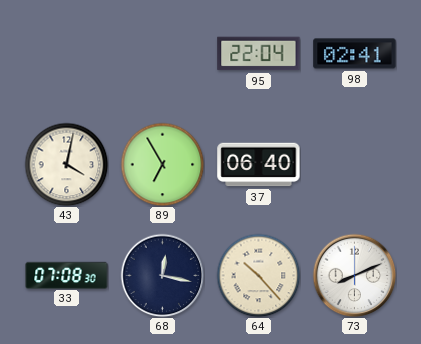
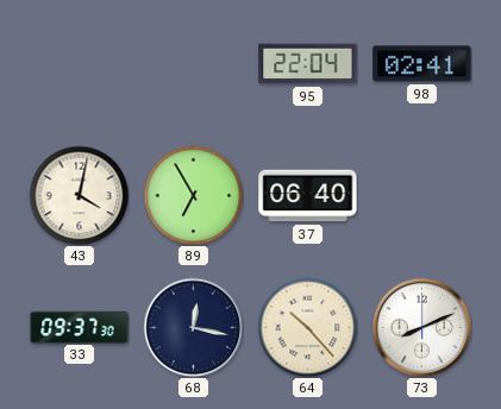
33: 07:08 -> 09:37 (80, 327)
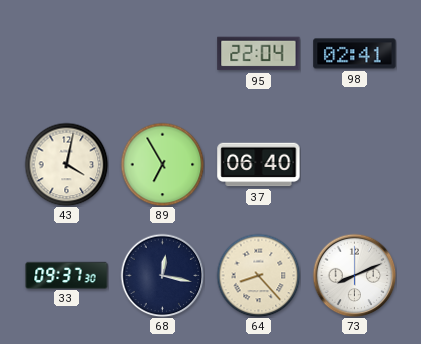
64: 10:23 -> 8:23 (258, 275)
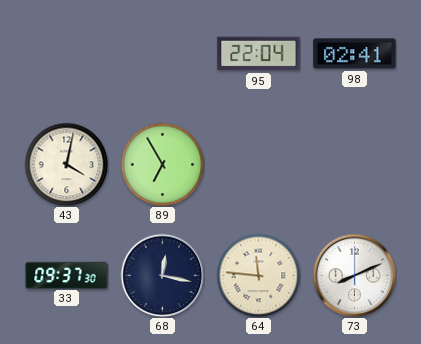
37: 06:40 -> none (259, 165)
64: 8:23 -> 11:46 (258, 275)
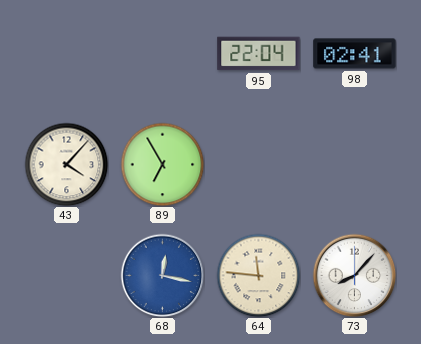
43: 4:02 -> 4:07 (66, 164)
33: 09:37 -> none (67, 275)
68 dial: navy -> blue (162, 275)
73: 8:11 -> 8:07 (354, 275)
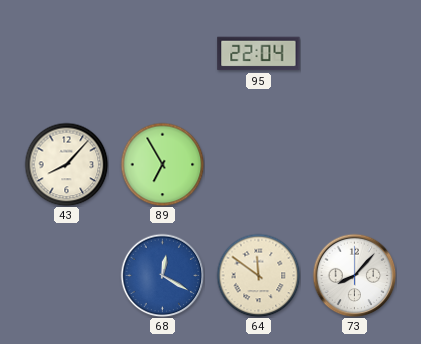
98: 02:41 -> none (355, 54)
43: 4:07 -> 8:07 (66, 164)
68: 12:17 -> 12:20 (162, 275)
64: 11:46 -> 11:51 (258, 275)
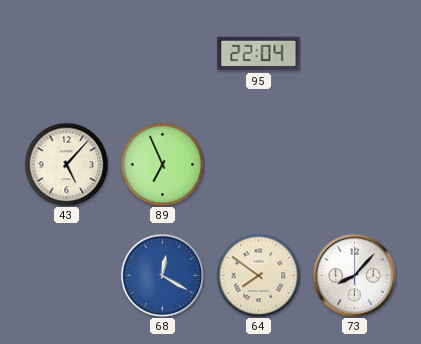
43: 8:07 -> 5:07 (66, 164)
89: 6:55 -> 6:56 (162, 164)
64: 11:51 -> 7:51 (258, 275)
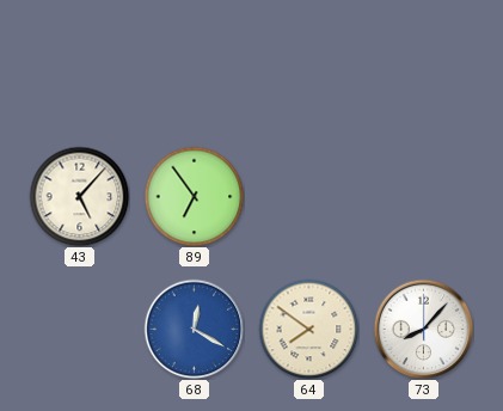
95: 22:04 -> none (259, 54)
89: 6:56 -> 6:54 (194, 196)
